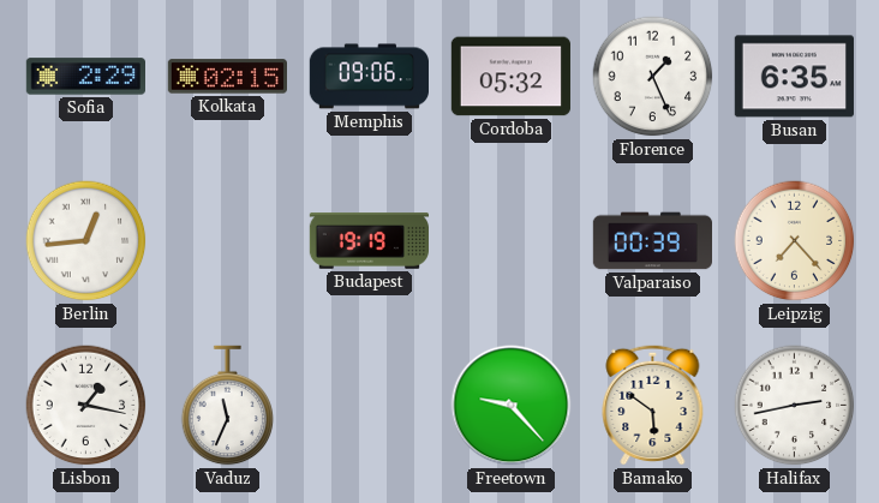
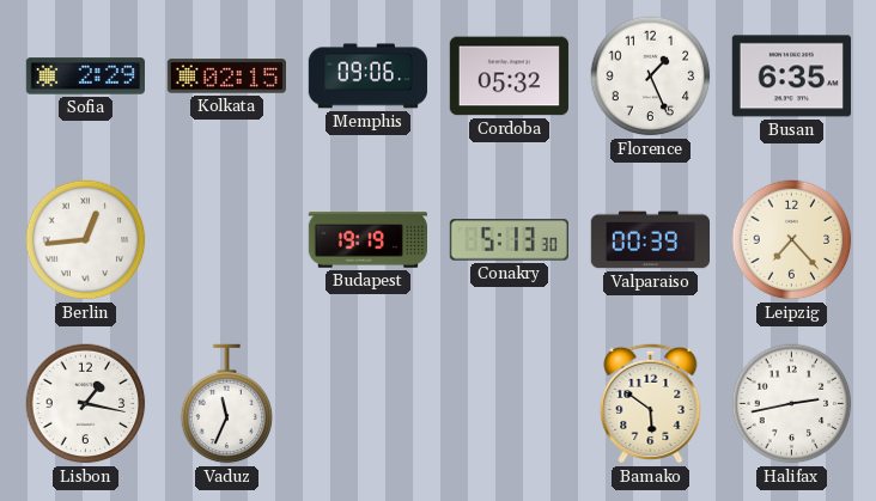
Conakry: none -> 5:13 (509, 240)
Freetown: 9:23 -> none (512, 406)
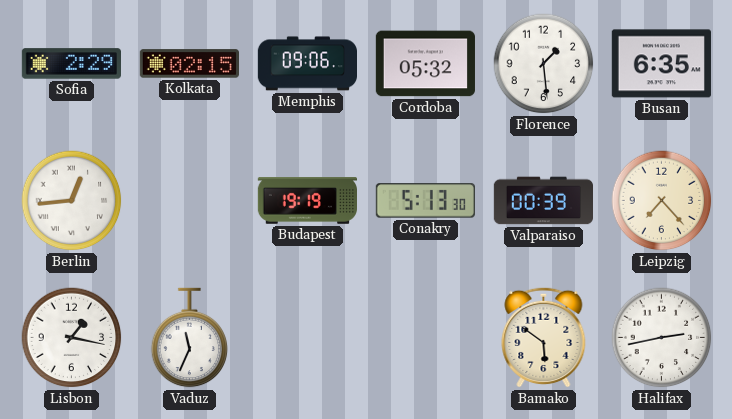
Florence: 1:26 -> 1:29 (544, 64)
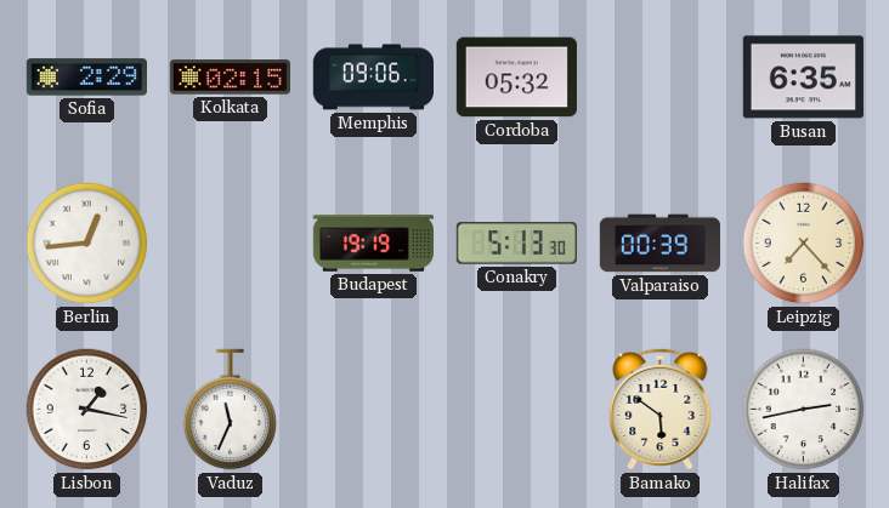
Florence: 1:29 -> none (544, 64)
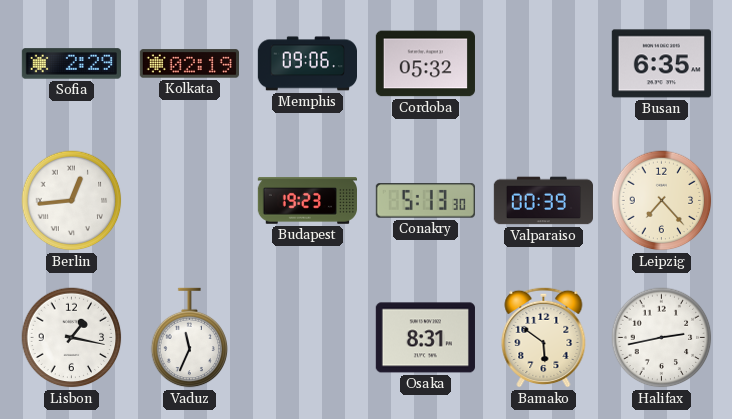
Kolkata: 02:15 -> 02:19 (189, 64)
Budapest: 19:19 -> 19:23 (307, 201)
Osaka: none -> 8:31 (425, 338)
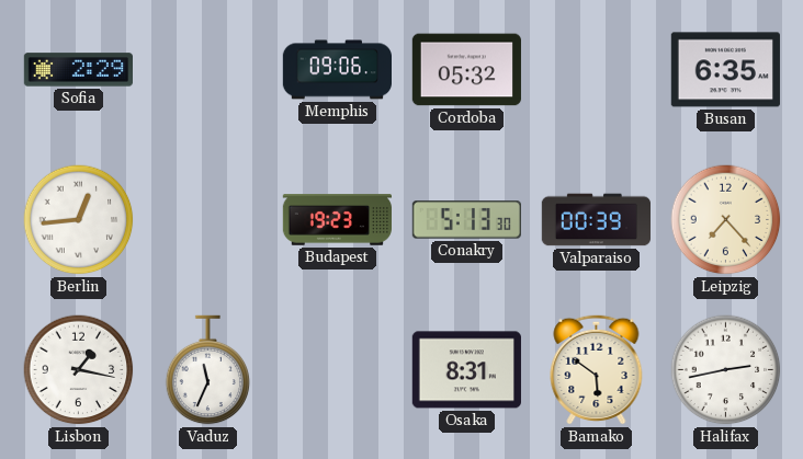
Kolkata: 02:19 -> none (189, 64)
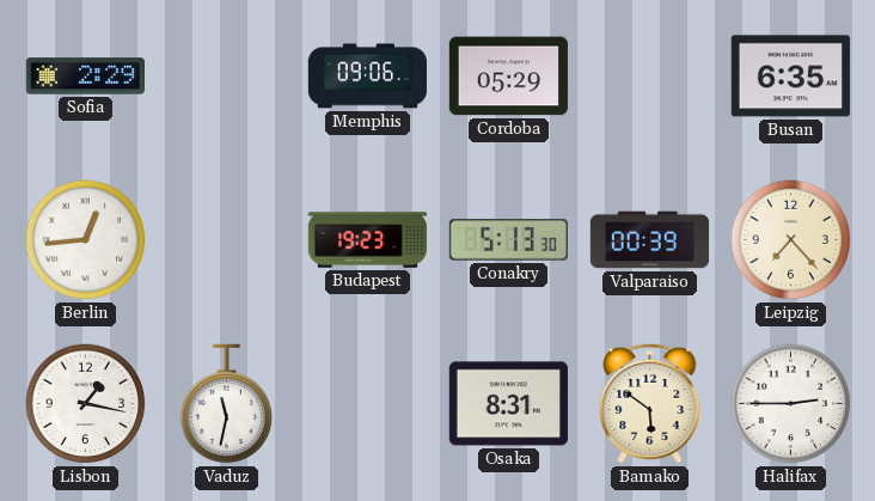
Cordoba: 05:32 -> 05:29 (508, 77)
Vaduz: 11:34 -> 11:32 (227, 404)
Halifax: 2:43 -> 2:45 (791, 404)
